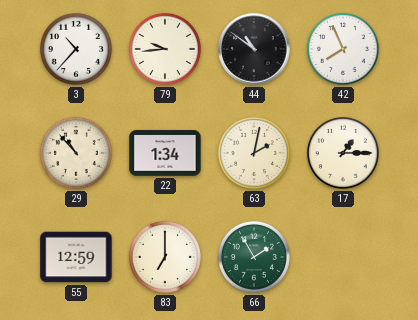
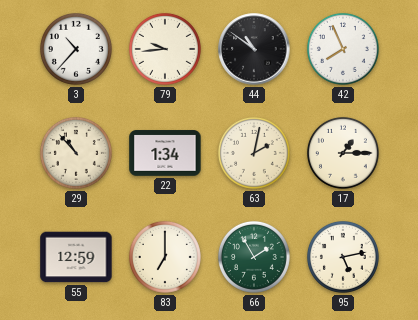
95: none -> 5:13 (343, 257)
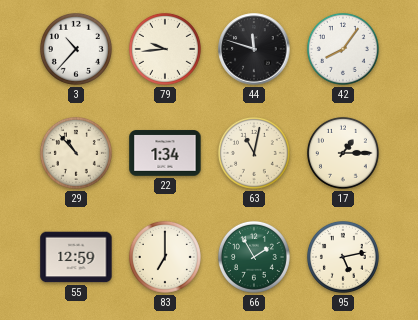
44: 10:51 -> 11:48 (254, 49)
42: 7:56 -> 8:06 (343, 49)
63: 2:02 -> 11:02 (254, 153)
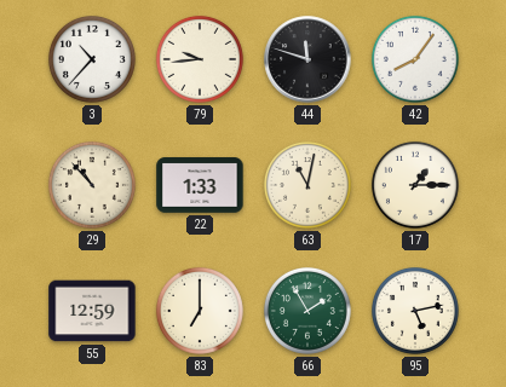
22: 1:34 -> 1:33 (200, 185)
